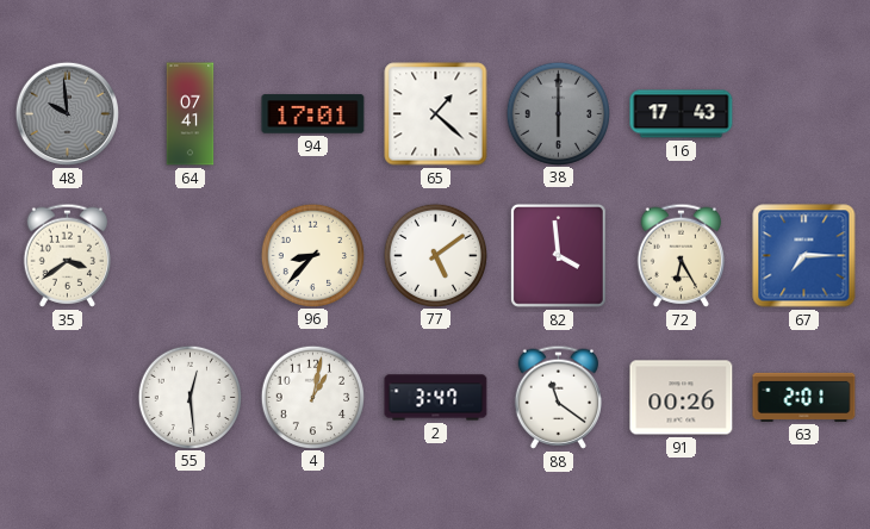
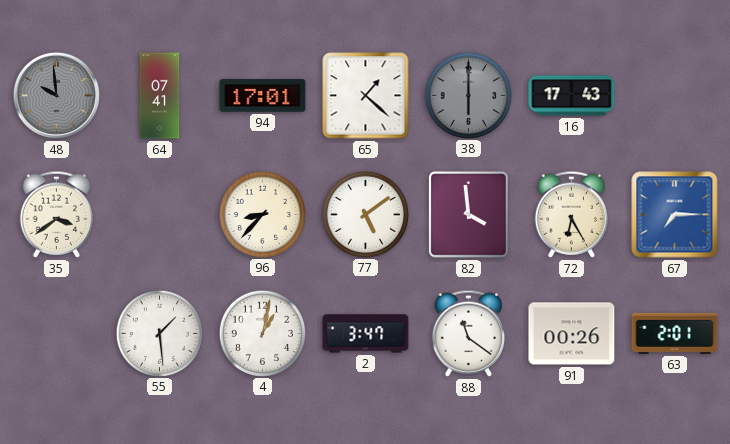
55: 12:29 -> 1:29 (159, 333)
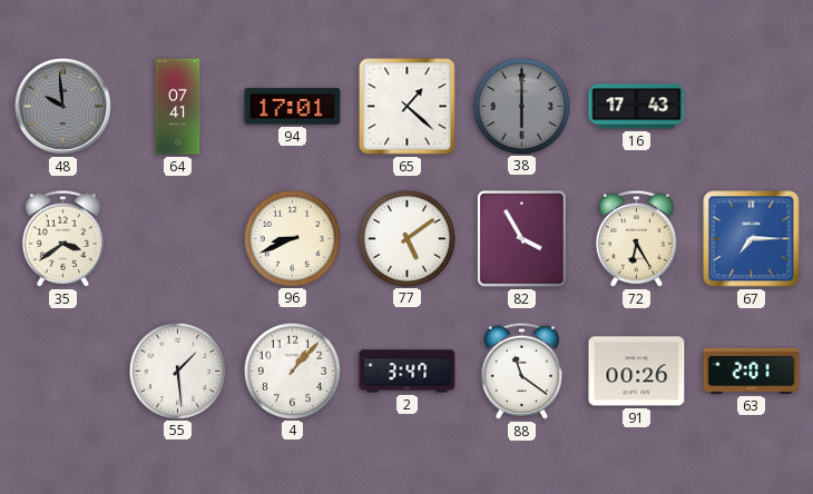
96: 8:37 -> 8:41 (292, 238)
82: 3:59 -> 3:55 (521, 238)
4: 1:02 -> 1:07 (292, 370)
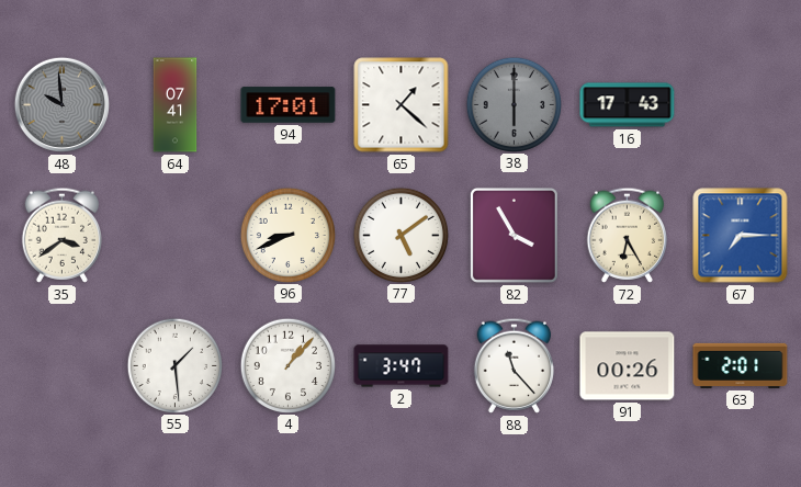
88: 11:21 -> 11:23 (514, 365)
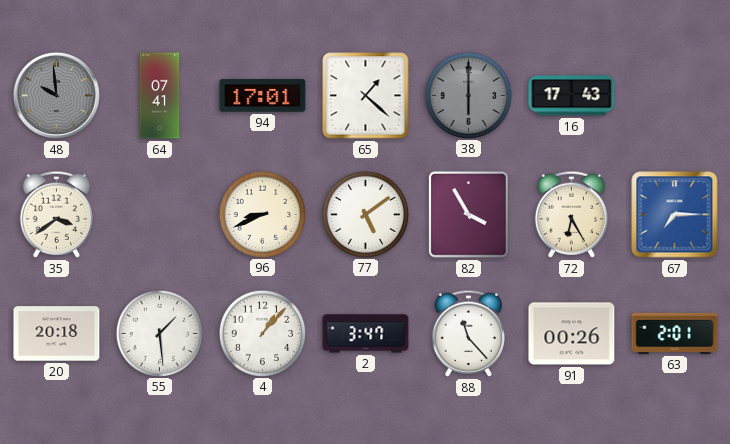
20: none -> 20:18 (57, 334)
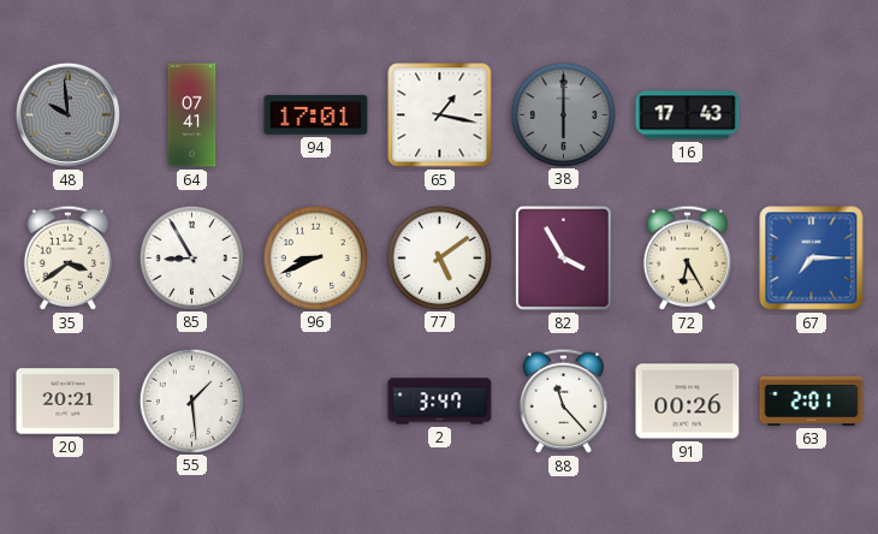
65: 1:22 -> 1:17 (440, 115)
85: none -> 8:55 (191, 257)
20: 20:18 -> 20:21 (69, 402)
4: 1:07 -> none (262, 333)
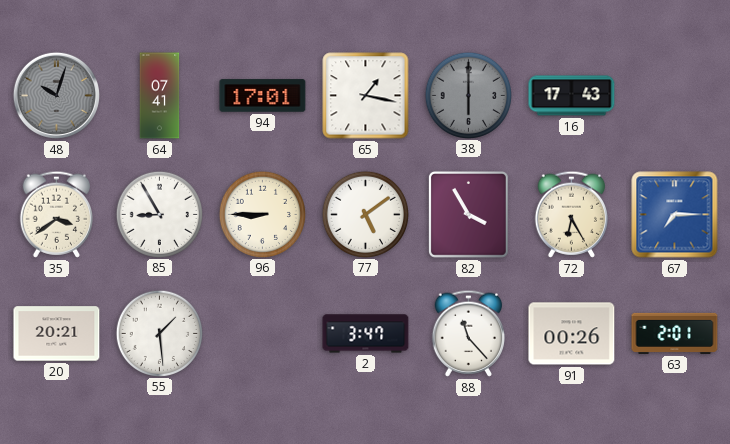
48: 9:59 -> 10:03 (56, 95)
96: 8:41 -> 8:45 (262, 214)
